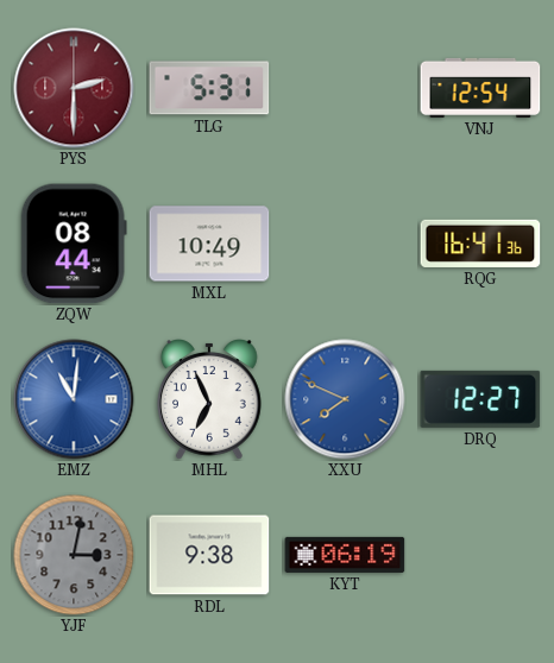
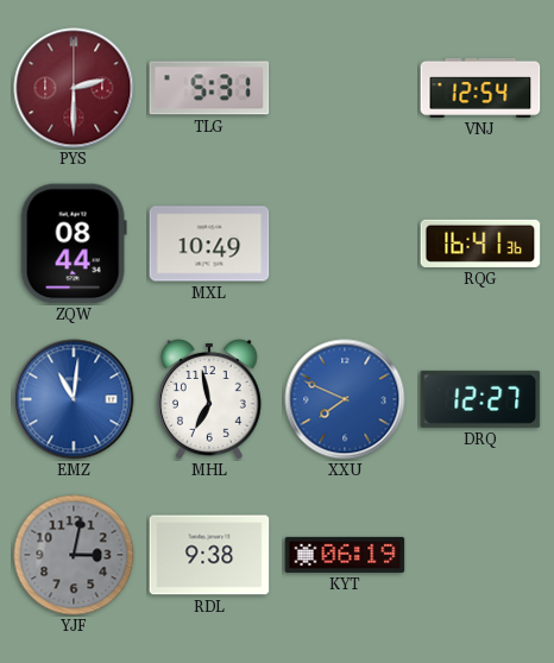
MHL: 6:56 -> 6:58 (210, 400)
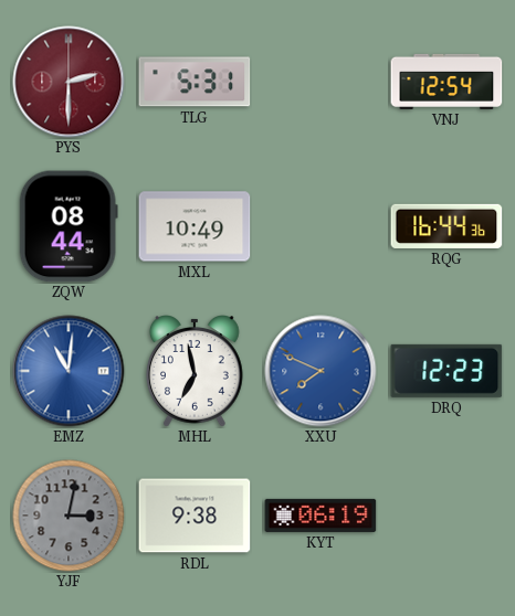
RQG: 16:41 -> 16:44 (446, 226)
DRQ: 12:27 -> 12:23 (446, 371)
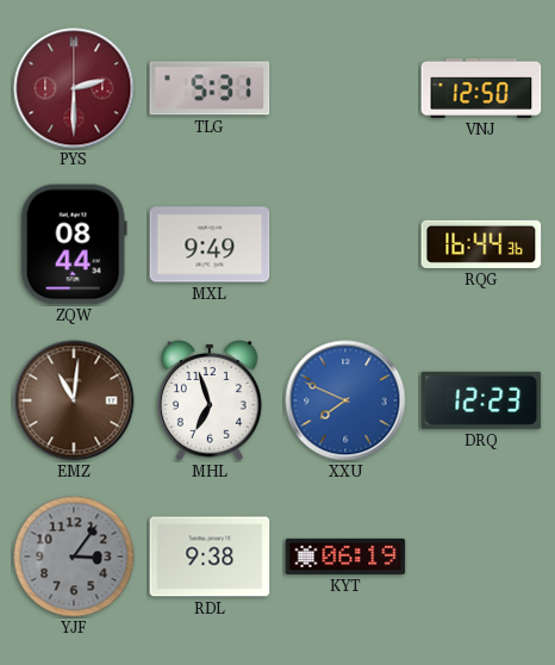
VNJ: 12:54 -> 12:50 (481, 88)
MXL: 10:49 -> 9:49 (210, 244)
EMZ dial: blue -> brown (74, 400)
MHL: 6:58 -> 6:57 (211, 402)
YJF: 3:02 -> 3:06 (74, 557)
